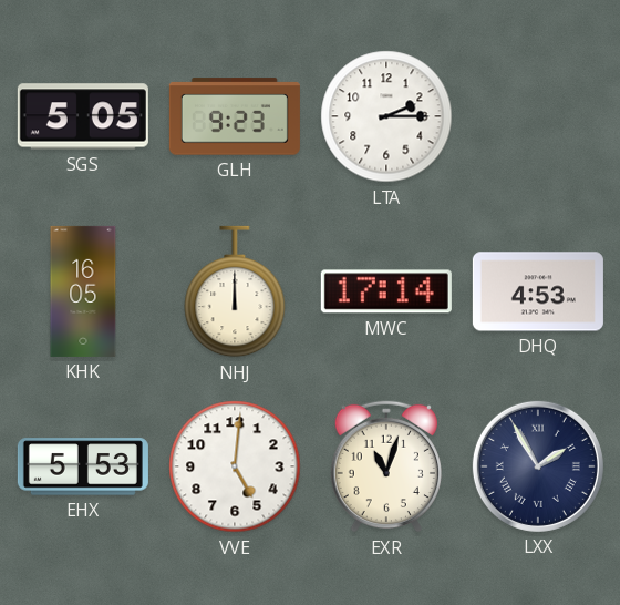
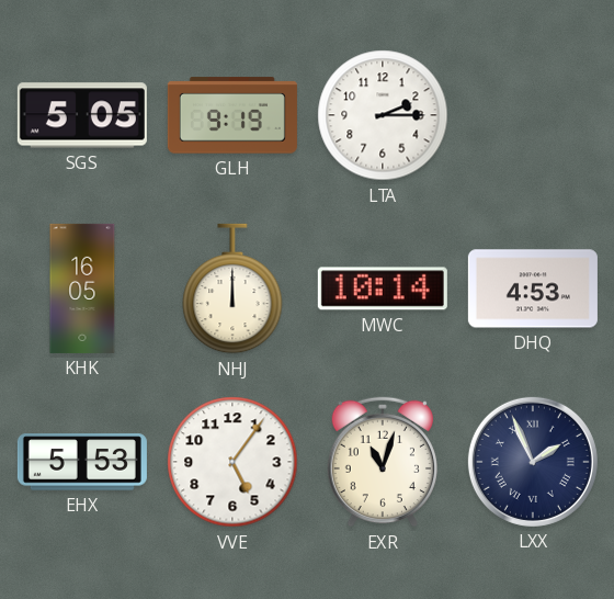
GLH: 9:23 -> 9:19 (232, 115)
MWC: 17:14 -> 10:14 (383, 289)
VVE: 5:01 -> 5:06 (232, 462)
LXX: 1:55 -> 1:56 (533, 462)
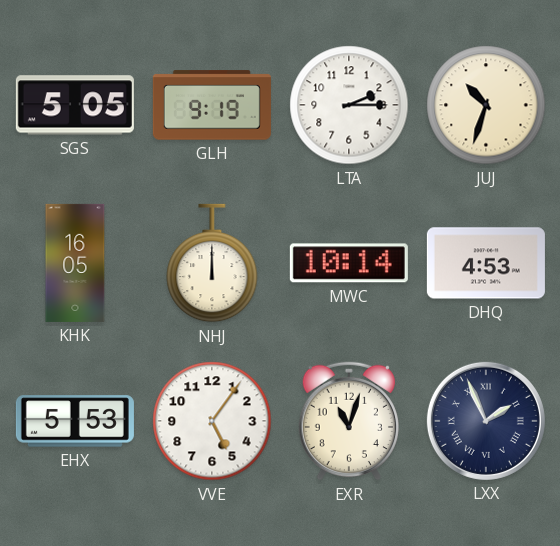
JUJ: none -> 10:33 (486, 105)
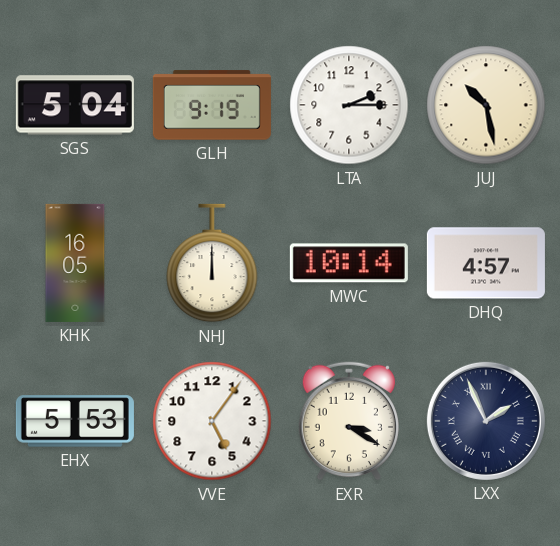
SGS: 5:05 -> 5:04 (75, 105)
JUJ: 10:33 -> 10:28 (486, 105)
DHQ: 4:53 -> 4:57 (486, 263)
EXR: 11:03 -> 3:20 (349, 421)
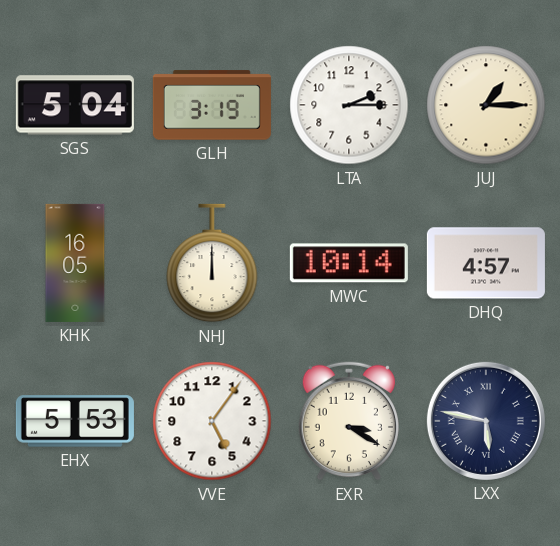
GLH: 9:19 -> 3:19 (212, 105)
JUJ: 10:28 -> 1:15 (486, 105)
LXX: 1:56 -> 5:47 (486, 421)
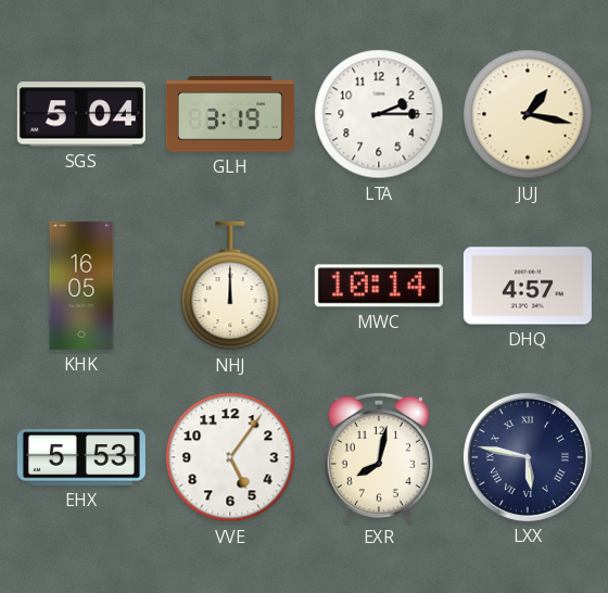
JUJ: 1:15 -> 1:17 (528, 114)
EXR: 3:20 -> 8:02 (379, 457)
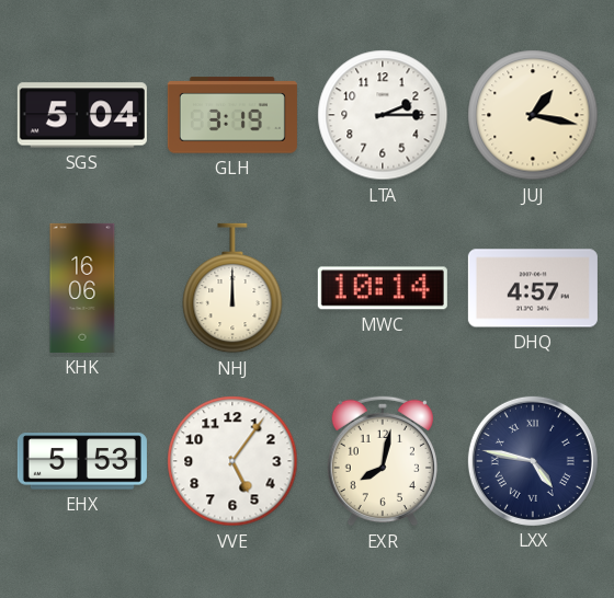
KHK: 16:05 -> 16:06 (82, 288)
LXX: 5:47 -> 4:47 (533, 461)
